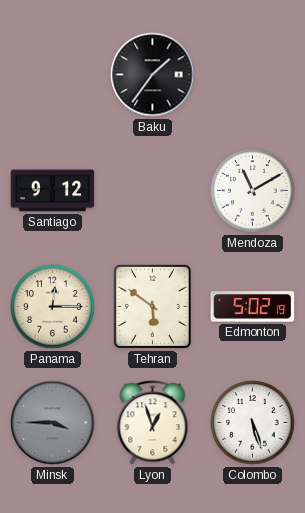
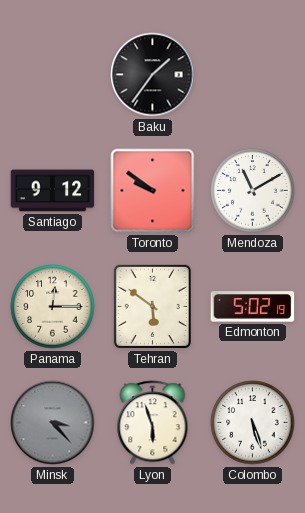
Toronto: none -> 9:51 (153, 191)
Minsk: 3:45 -> 3:23 (53, 423)
Lyon: 12:57 -> 5:57 (153, 423)
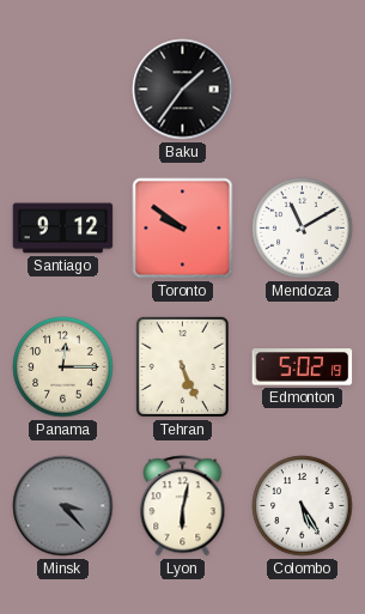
Tehran: 5:51 -> 5:26 (182, 366)
Lyon: 5:57 -> 6:02 (183, 506)
Colombo: 5:27 -> 5:25 (303, 506)
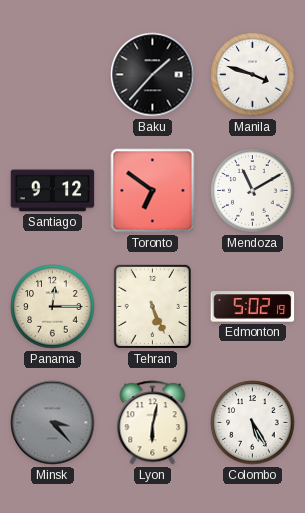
Baku: 1:36 -> 1:37 (153, 75)
Manila: none -> 3:48 (253, 75)
Toronto: 9:51 -> 6:51 (153, 191)
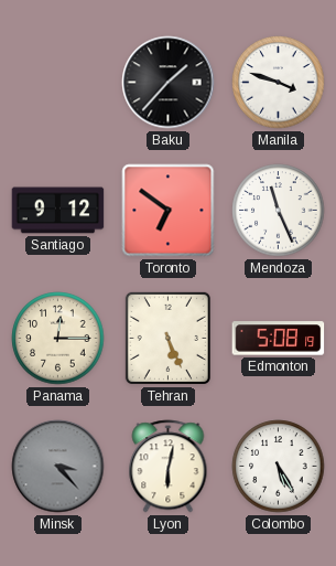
Mendoza: 11:10 -> 11:26 (279, 211)
Edmonton: 5:02 -> 5:08 (279, 339)
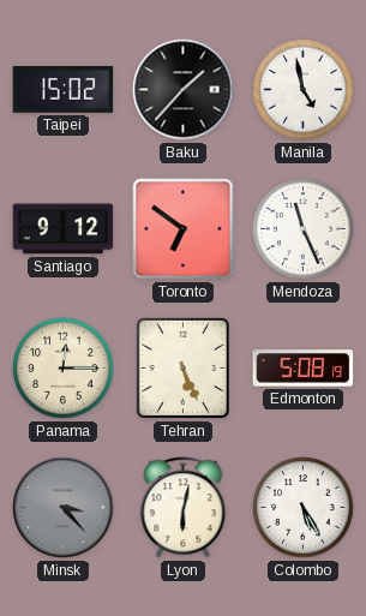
Taipei: none -> 15:02 (64, 90)
Manila: 3:48 -> 4:58 (304, 90)
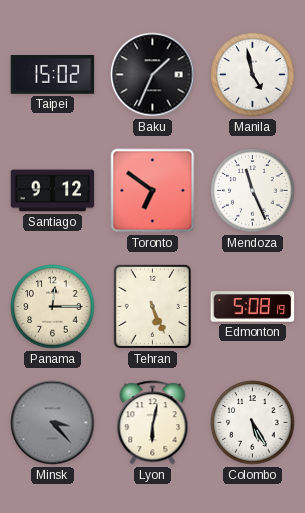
Baku: 1:37 -> 1:34 (153, 75)
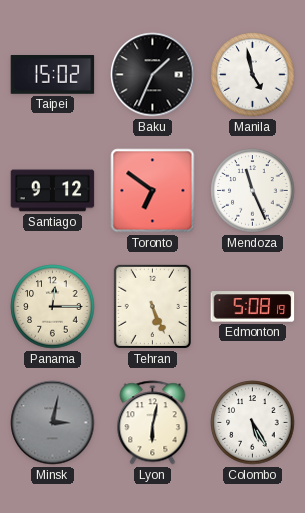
Minsk: 3:23 -> 3:02 (53, 423)
